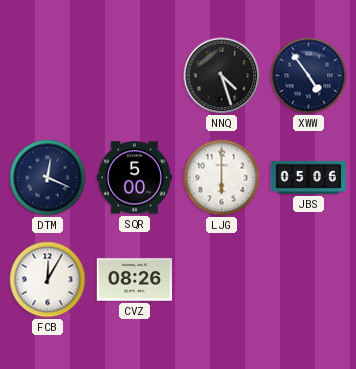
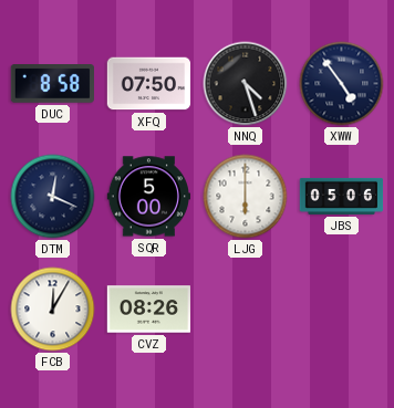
DUC: none -> 8:58 (52, 84)
XFQ: none -> 07:50 (149, 84)
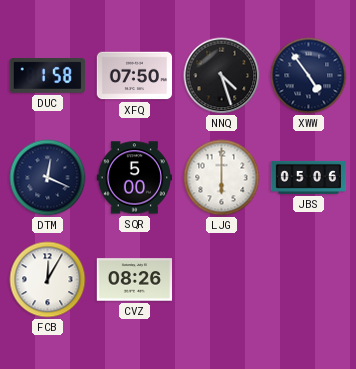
DUC: 8:58 -> 1:58 (47, 76)
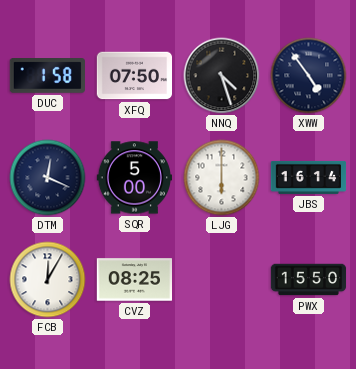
JBS: 05:06 -> 16:14 (309, 177)
CVZ: 08:26 -> 08:25 (134, 280)
PWX: none -> 15:50 (309, 280)
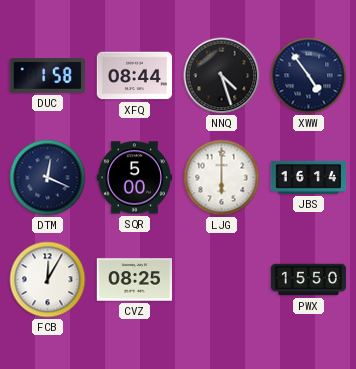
XFQ: 07:50 -> 08:44 (135, 76)
